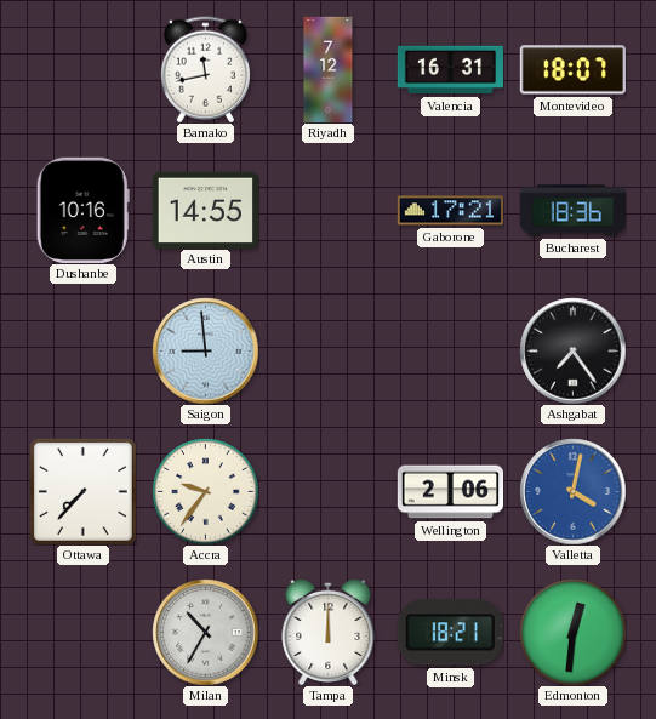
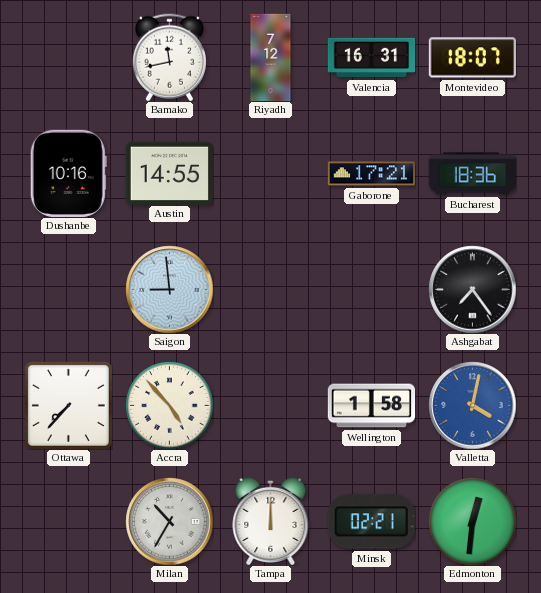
Accra: 9:36 -> 4:53 (169, 405)
Wellington: 2:06 -> 1:58 (371, 406)
Minsk: 18:21 -> 02:21 (371, 522)
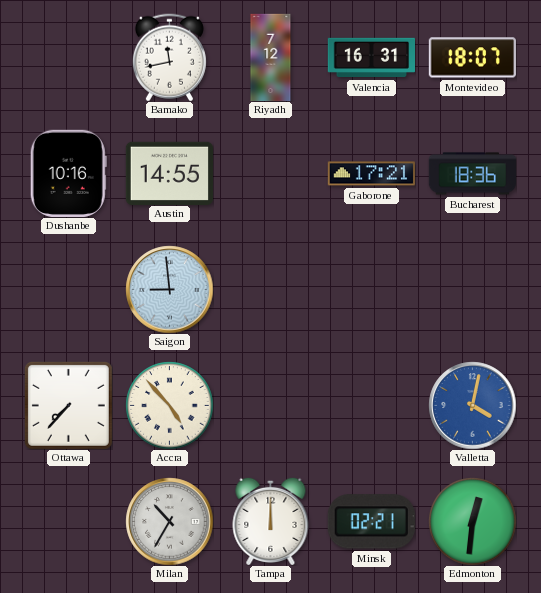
Ashgabat: 7:24 -> none (472, 289)
Wellington: 1:58 -> none (371, 406)
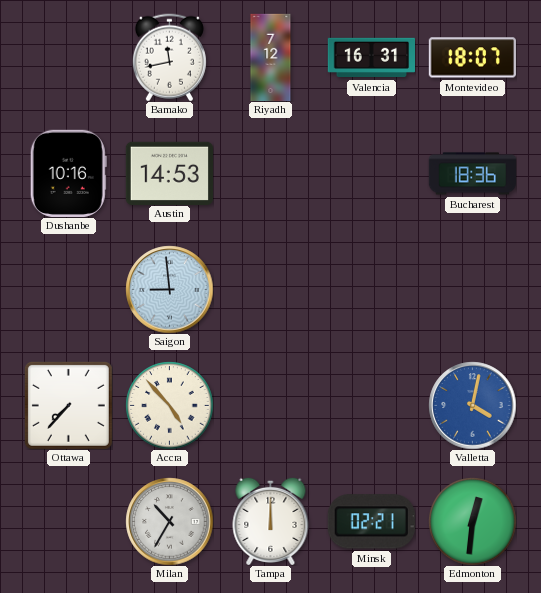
Austin: 14:55 -> 14:53 (169, 173)
Gaborone: 17:21 -> none (371, 174)
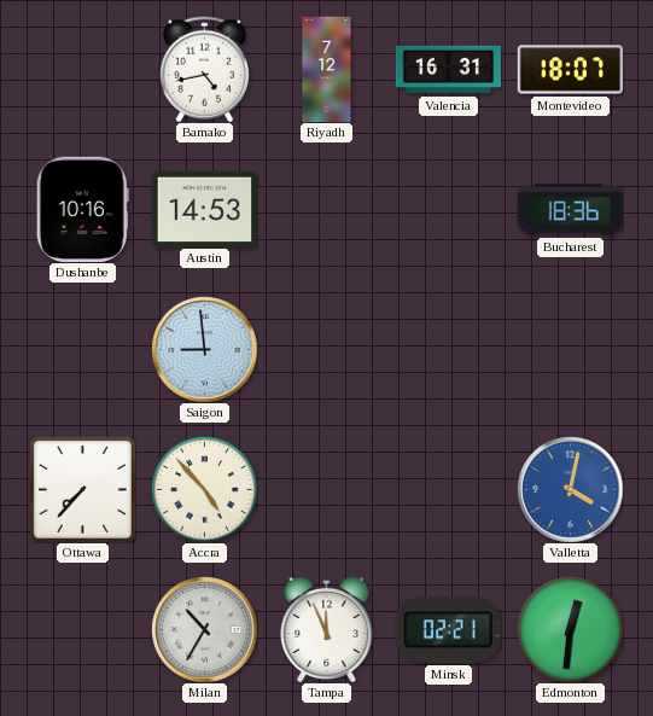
Bamako: 11:43 -> 4:43 (204, 69)
Tampa: 12:00 -> 11:56 (327, 629)
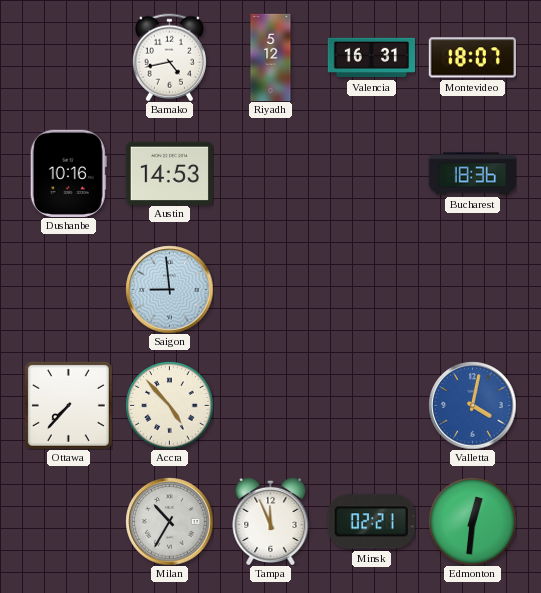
Riyadh: 7:12 -> 5:12 (271, 57)
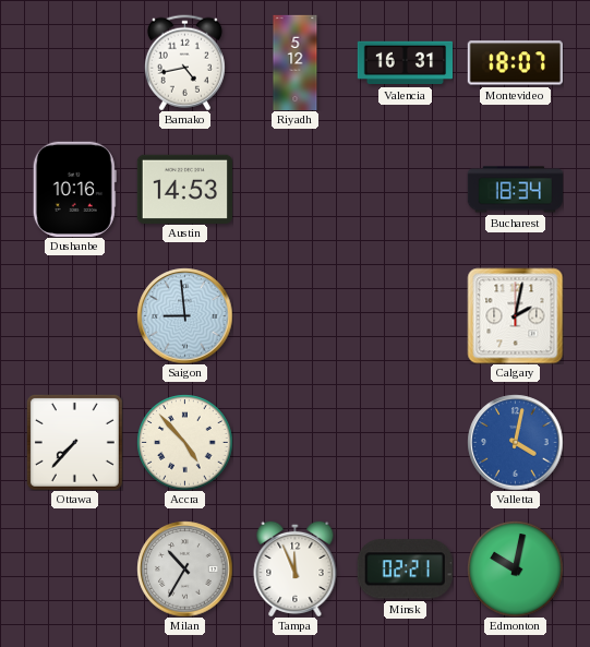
Bucharest: 18:36 -> 18:34 (515, 190)
Calgary: none -> 2:02 (515, 315)
Edmonton: 12:31 -> 10:02 (515, 568)
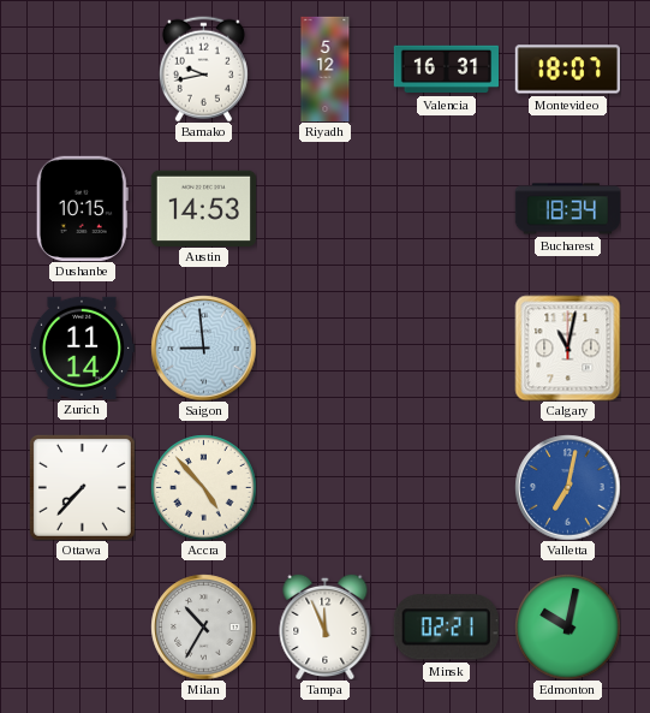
Bamako: 4:43 -> 9:43 (203, 69)
Dushanbe: 10:16 -> 10:15 (82, 208)
Zurich: none -> 11:14 (82, 347)
Calgary: 2:02 -> 11:02 (567, 347)
Valletta: 4:02 -> 7:02 (567, 487)
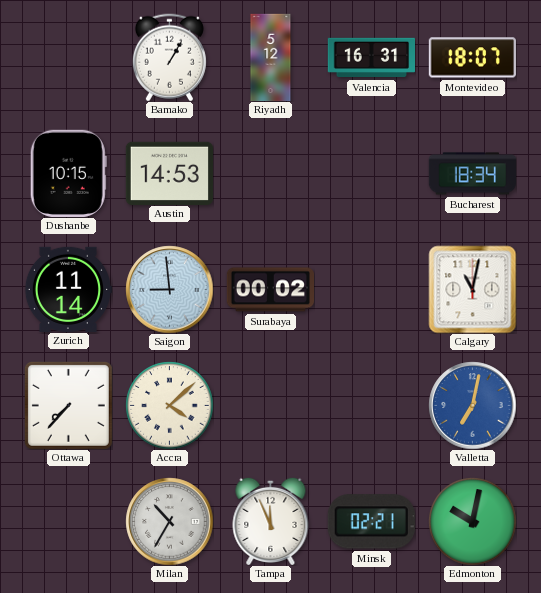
Bamako: 9:43 -> 1:05 (169, 57)
Surabaya: none -> 00:02 (270, 290)
Accra: 4:53 -> 4:08 (169, 405)
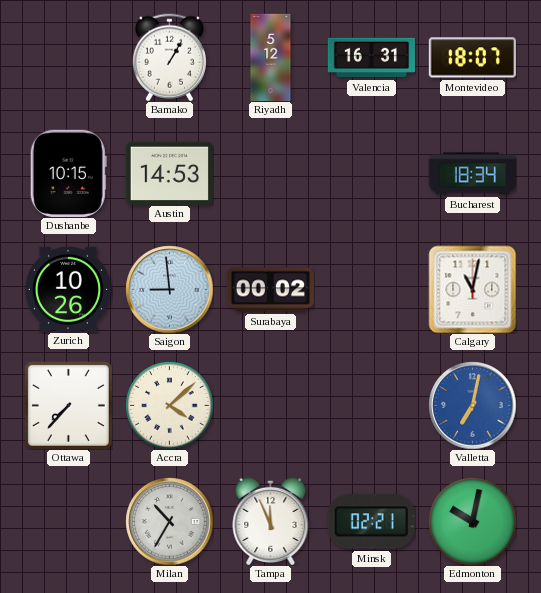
Zurich: 11:14 -> 10:26 (68, 289)
